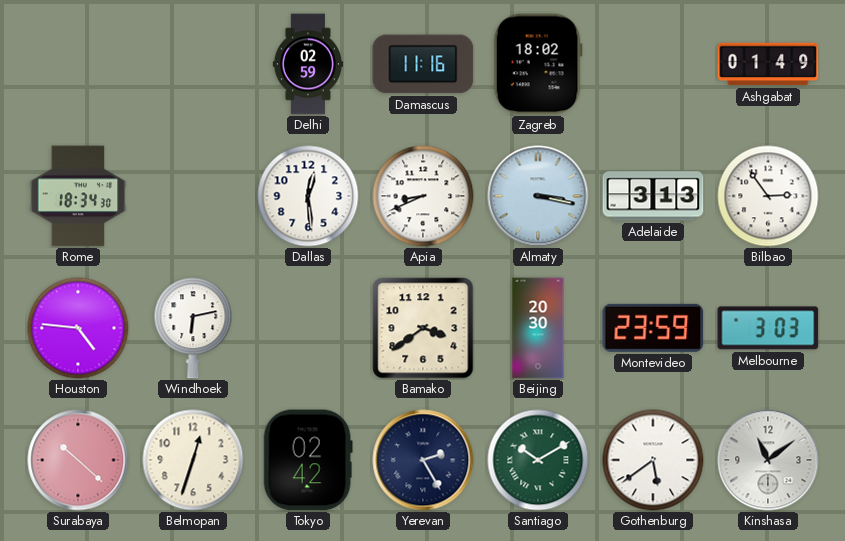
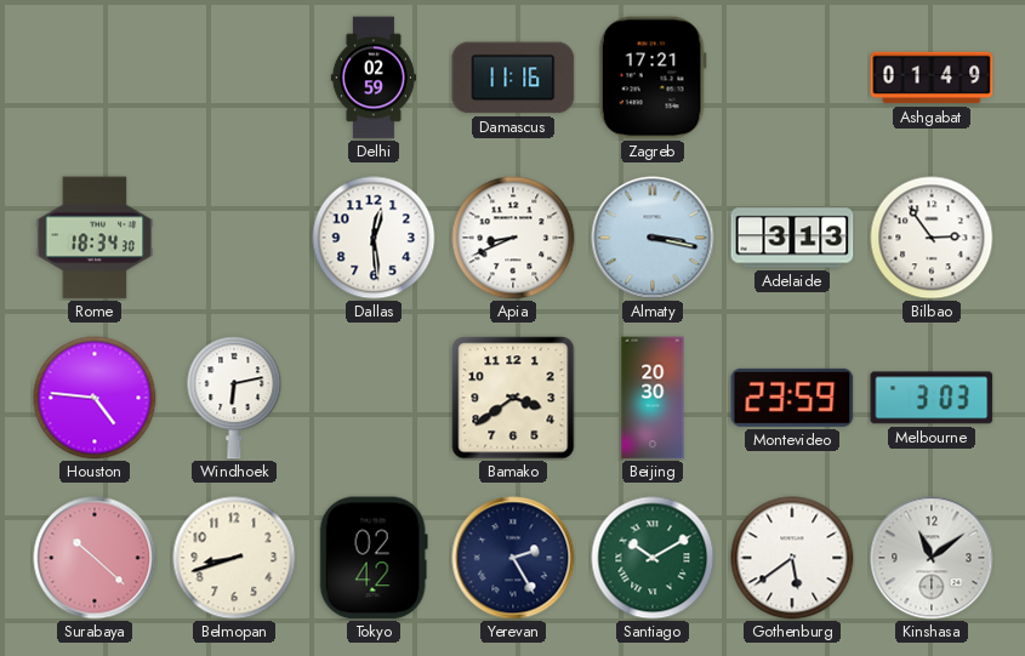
Zagreb: 18:02 -> 17:21 (653, 78)
Belmopan: 12:33 -> 8:42 (234, 558)
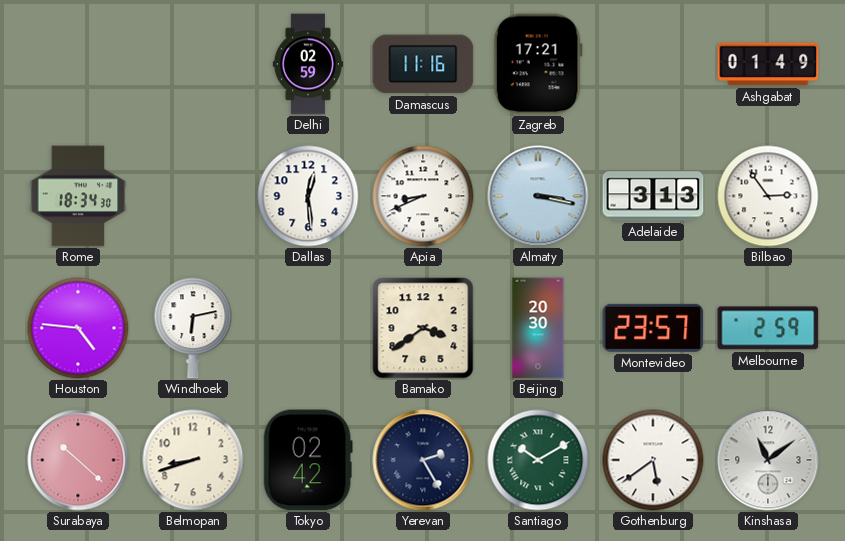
Montevideo: 23:59 -> 23:57 (653, 328)
Melbourne: 3:03 -> 2:59 (768, 328)
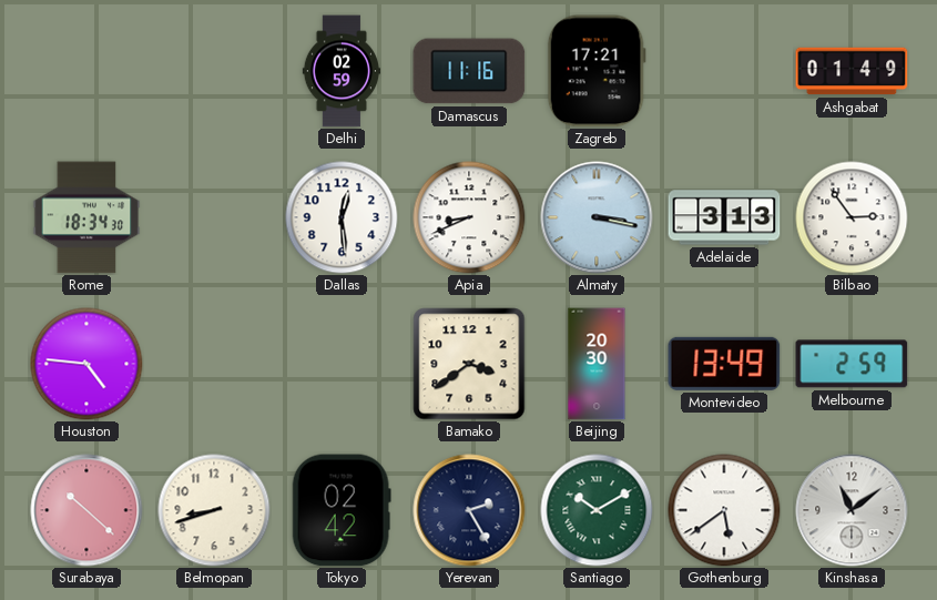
Windhoek: 6:13 -> none (193, 328)
Montevideo: 23:57 -> 13:49 (724, 364)
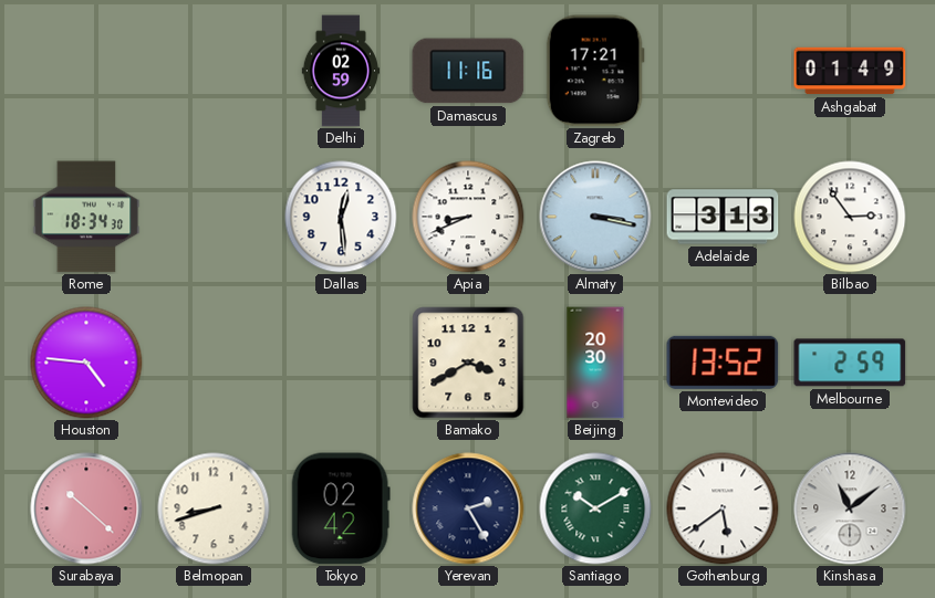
Bamako: 3:39 -> 3:40 (468, 363)
Montevideo: 13:49 -> 13:52 (723, 363)
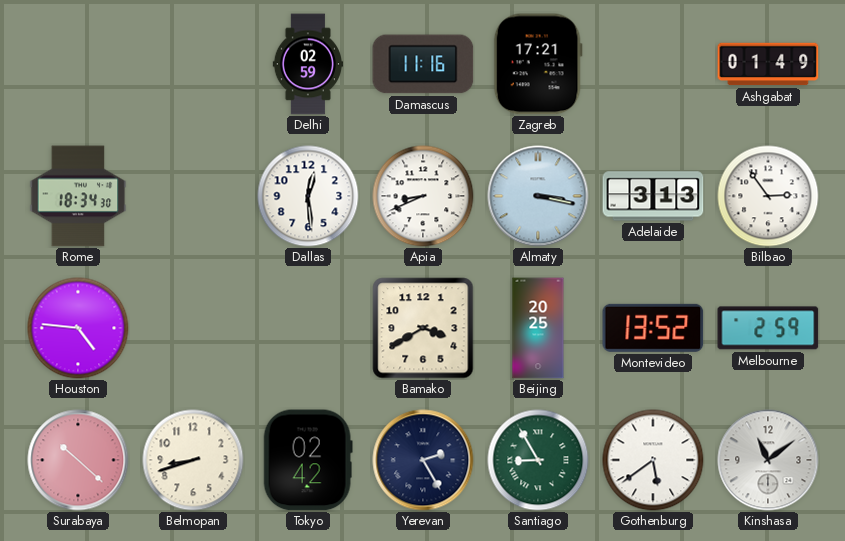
Beijing: 20:30 -> 20:25 (538, 328)
Santiago: 10:10 -> 8:55 (538, 460)
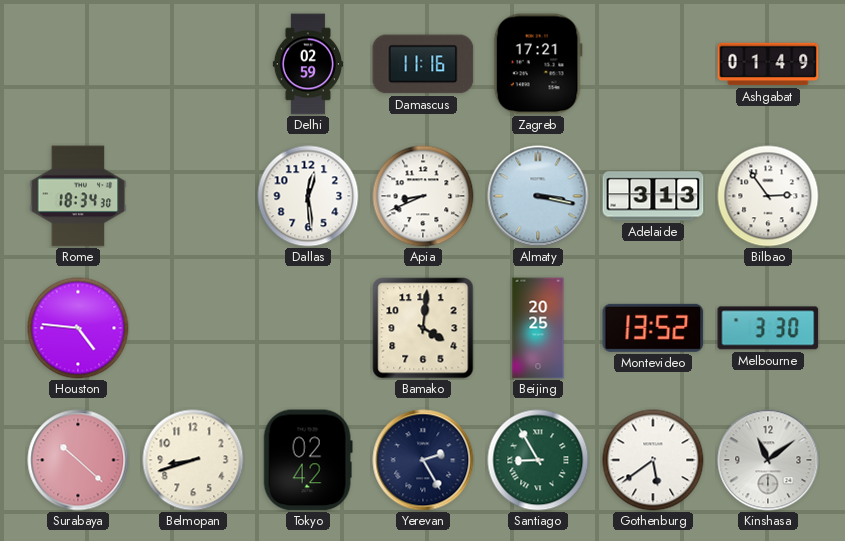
Bamako: 3:40 -> 4:01 (423, 328)
Melbourne: 2:59 -> 3:30 (768, 328)
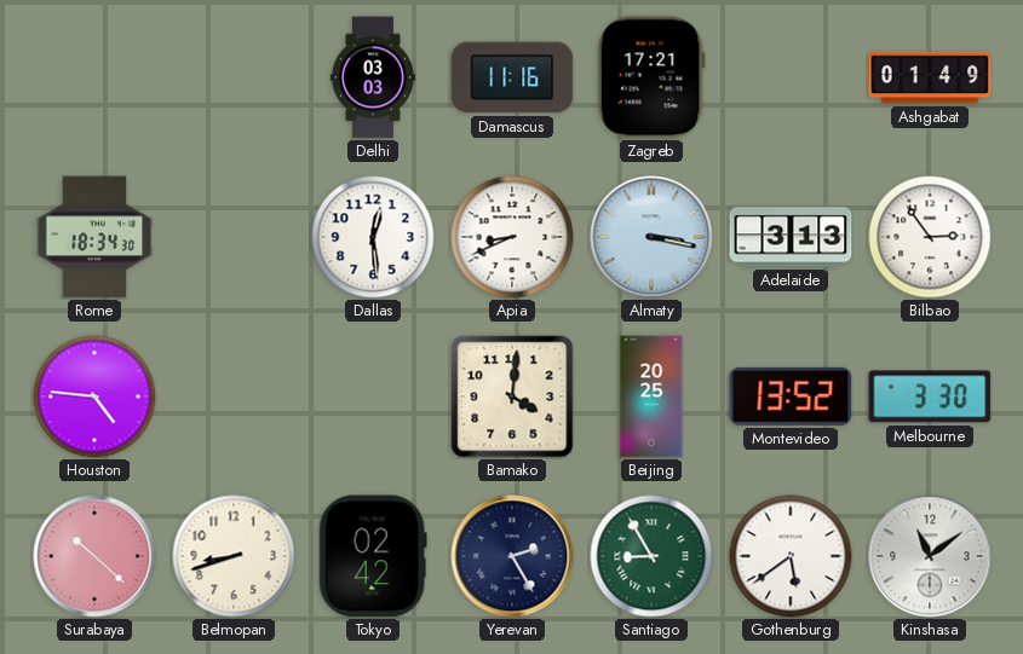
Delhi: 02:59 -> 03:03 (373, 77)
